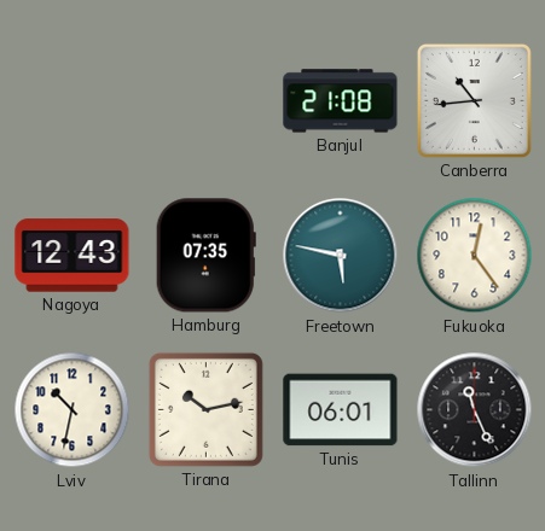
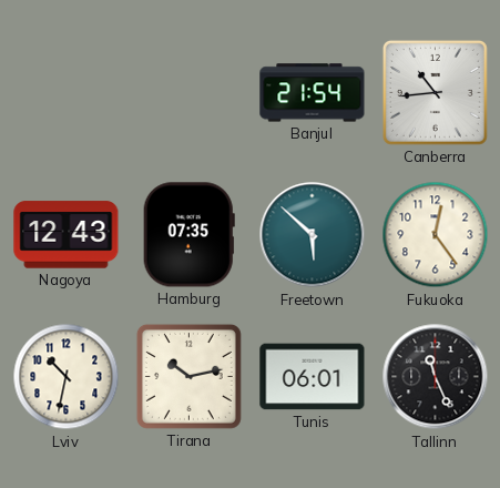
Banjul: 21:08 -> 21:54 (313, 93)
Freetown: 5:47 -> 5:52 (313, 235)
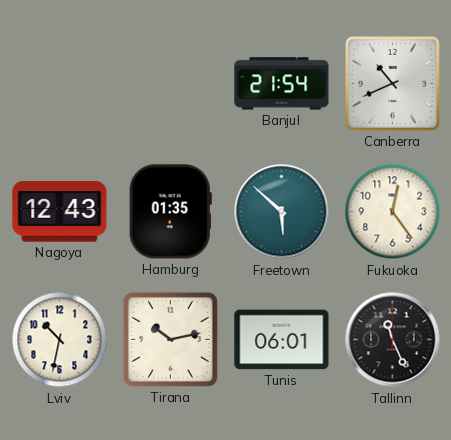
Canberra: 10:44 -> 10:41 (392, 83)
Hamburg: 07:35 -> 01:35 (170, 212)
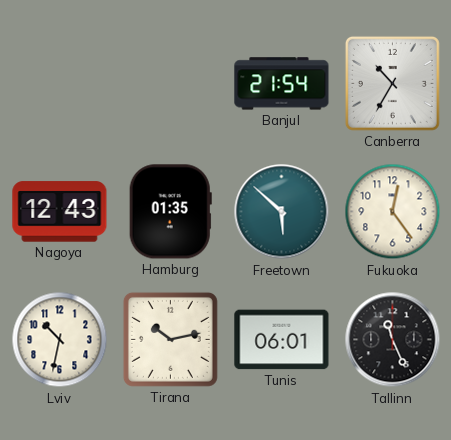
Canberra: 10:41 -> 10:35 (392, 83)
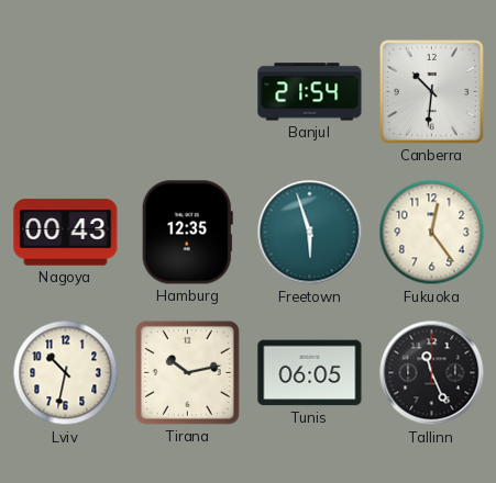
Canberra: 10:35 -> 10:31 (431, 91)
Nagoya: 12:43 -> 00:43 (66, 233)
Hamburg: 01:35 -> 12:35 (187, 233)
Freetown: 5:52 -> 5:57 (310, 233)
Tunis: 06:01 -> 06:05 (310, 373)
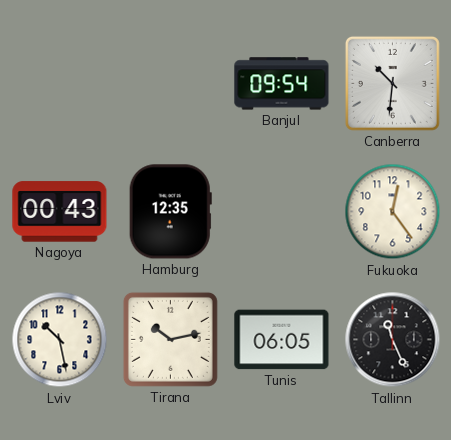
Banjul: 21:54 -> 09:54 (282, 84)
Freetown: 5:57 -> none (310, 233)
Lviv: 10:32 -> 10:28 (60, 340)
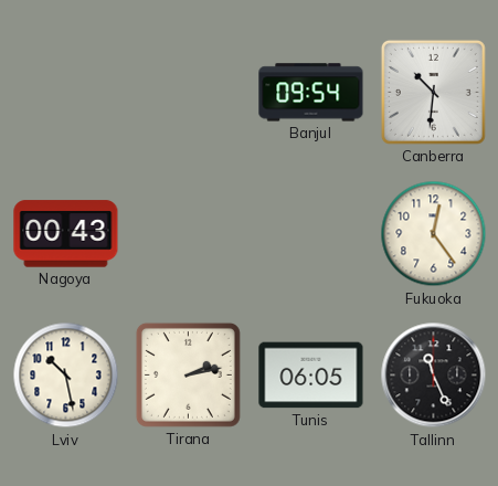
Hamburg: 12:35 -> none (170, 212)
Tirana: 10:13 -> 2:13 (188, 374)
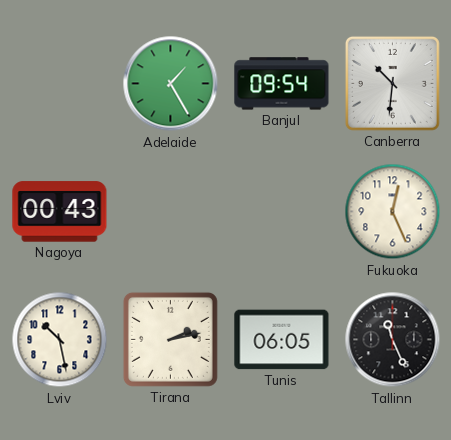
Adelaide: none -> 1:25 (171, 84)
Fukuoka: 12:24 -> 12:26 (393, 212)
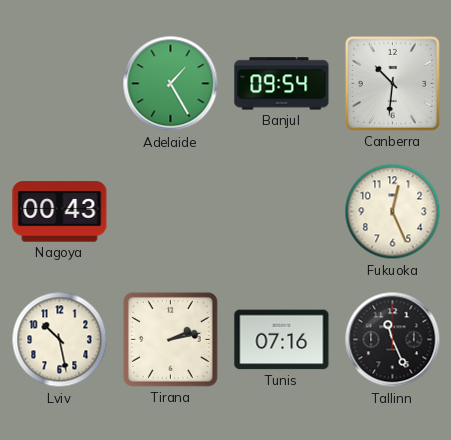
Tunis: 06:05 -> 07:16 (282, 340)
